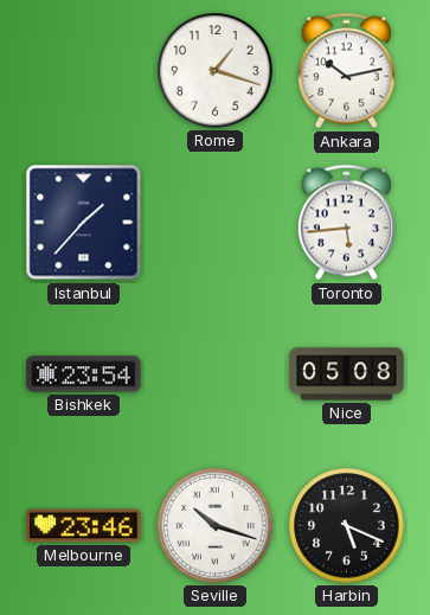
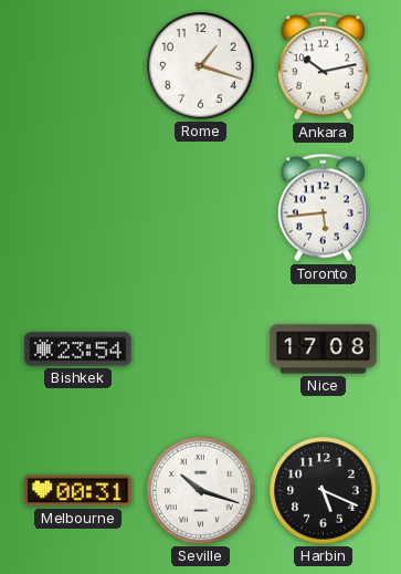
Istanbul: 1:37 -> none (84, 223)
Nice: 05:08 -> 17:08 (324, 349)
Melbourne: 23:46 -> 00:31 (78, 491)
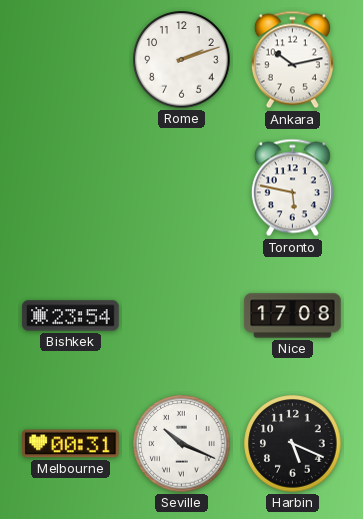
Rome: 1:18 -> 2:12 (182, 60)
Toronto: 5:44 -> 5:47 (292, 188)
Seville: 10:18 -> 10:19 (182, 444)
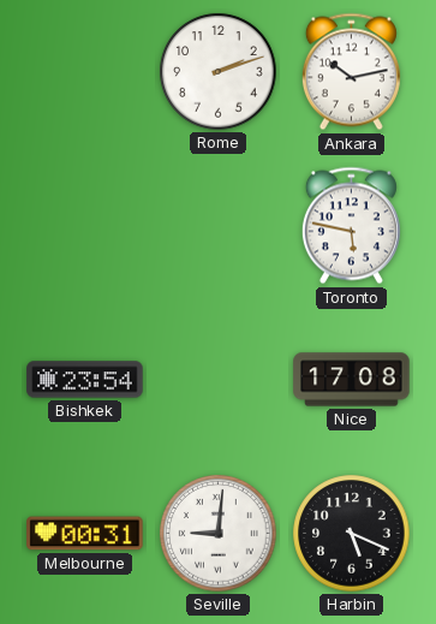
Seville: 10:19 -> 9:01 (219, 534)
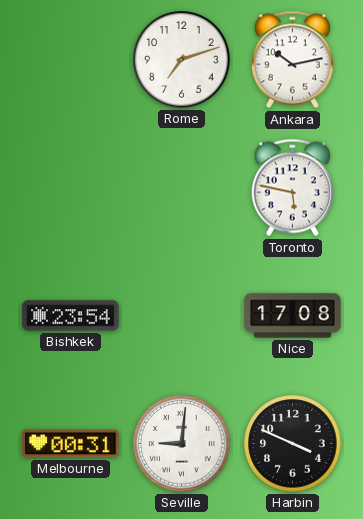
Rome: 2:12 -> 7:12 (182, 60)
Harbin: 5:19 -> 3:49 (293, 444)
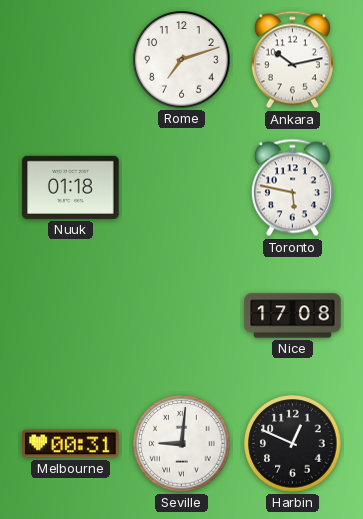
Nuuk: none -> 01:18 (71, 187)
Bishkek: 23:54 -> none (71, 316)
Harbin: 3:49 -> 12:49 (293, 444)
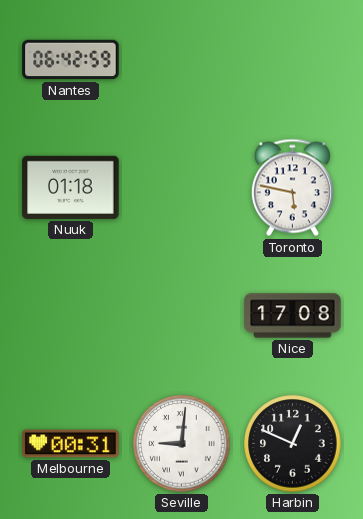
Nantes: none -> 06:42 (71, 60)
Rome: 7:12 -> none (182, 60)
Ankara: 10:13 -> none (292, 60)
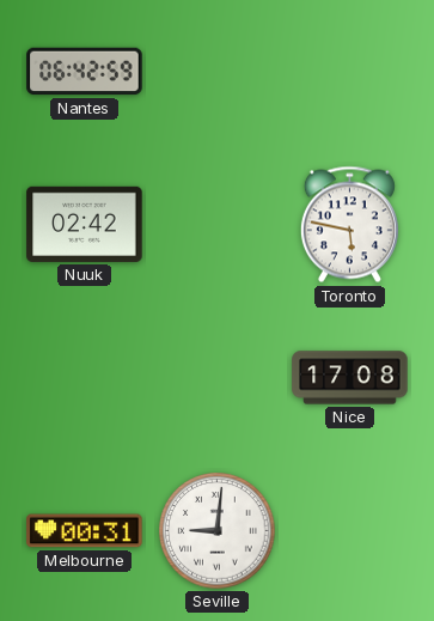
Nuuk: 01:18 -> 02:42 (85, 224)
Harbin: 12:49 -> none (293, 444)
